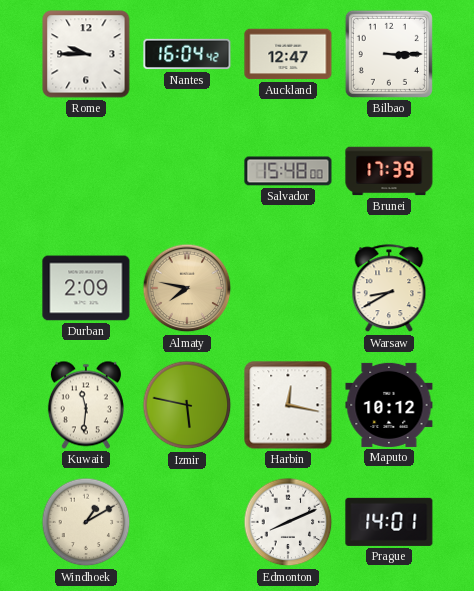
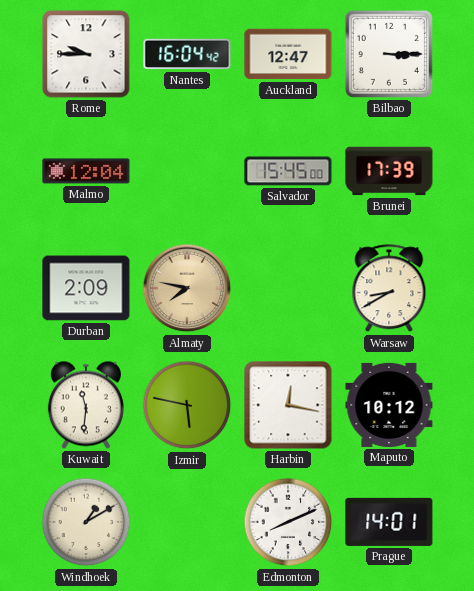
Malmo: none -> 12:04 (86, 171)
Salvador: 15:48 -> 15:45 (288, 171)
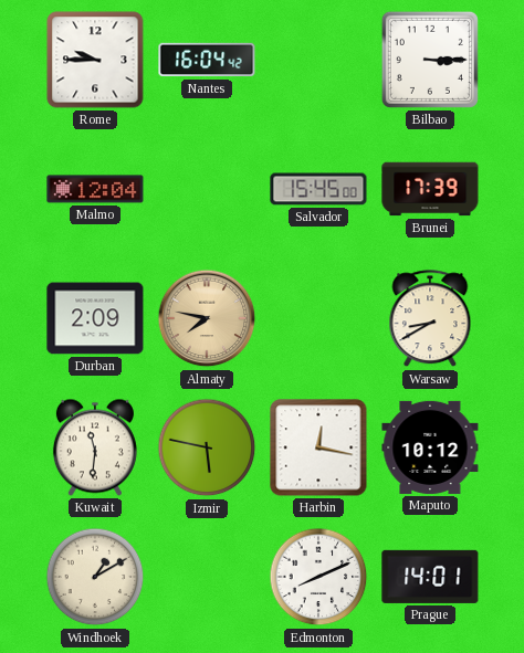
Auckland: 12:47 -> none (288, 54)
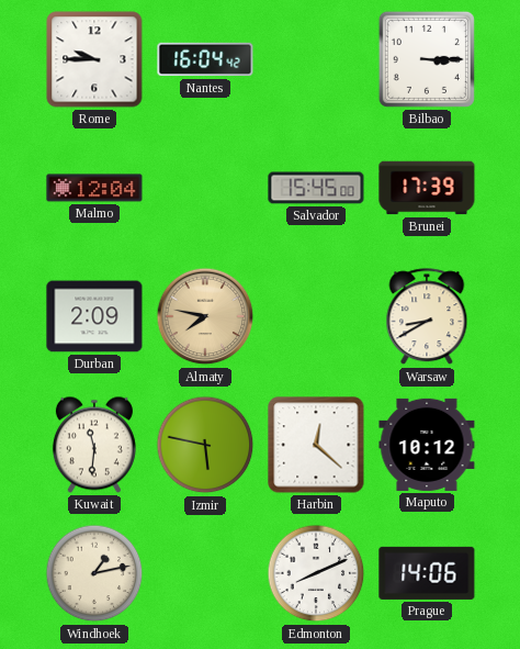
Harbin: 12:17 -> 12:22 (316, 445)
Windhoek: 1:10 -> 1:13 (94, 573)
Prague: 14:01 -> 14:06 (427, 573)
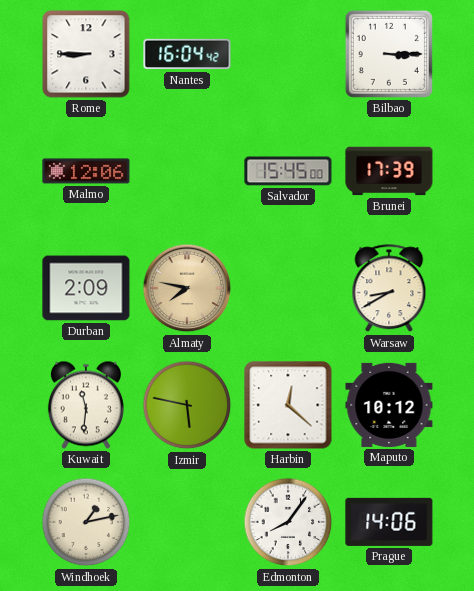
Rome: 9:45 -> 8:45 (86, 54)
Malmo: 12:04 -> 12:06 (86, 171)
Edmonton: 8:11 -> 8:06 (288, 522)
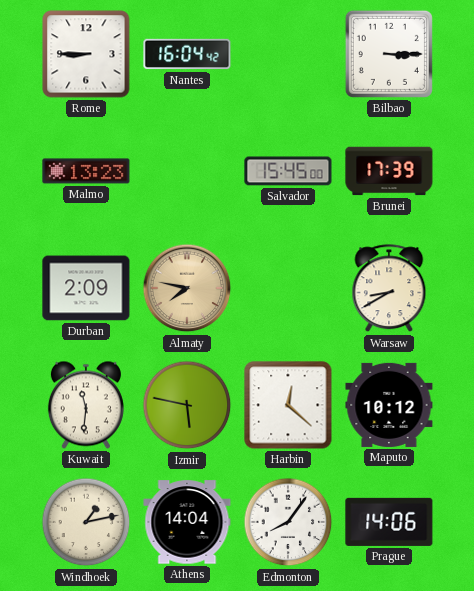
Malmo: 12:06 -> 13:23 (86, 171)
Athens: none -> 14:04 (187, 522)
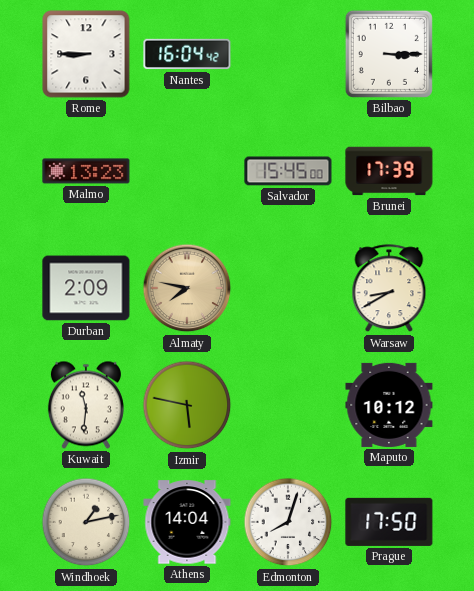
Harbin: 12:22 -> none (288, 405)
Edmonton: 8:06 -> 8:03 (288, 522)
Prague: 14:06 -> 17:50 (389, 522)
